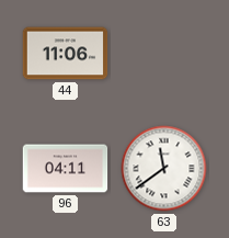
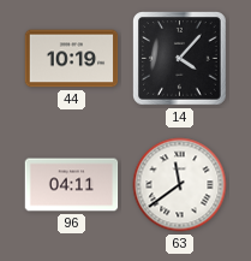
44: 11:06 -> 10:19 (72, 59)
14: none -> 4:07 (180, 59)
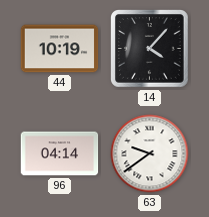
96: 04:11 -> 04:14 (60, 154)
63: 11:39 -> 9:39 (150, 154)
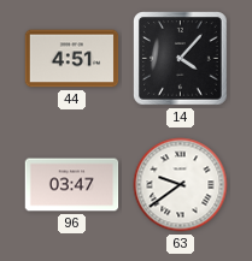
44: 10:19 -> 4:51 (72, 59)
96: 04:14 -> 03:47 (72, 185)
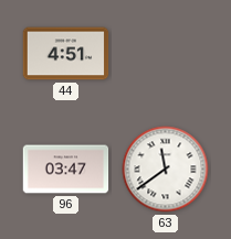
14: 4:07 -> none (181, 59)
63: 9:39 -> 11:39 (166, 170)
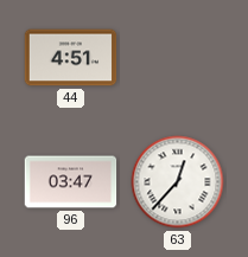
63: 11:39 -> 12:37 (178, 182)
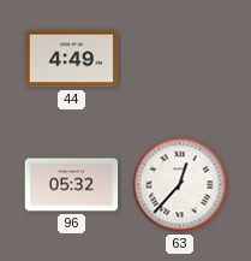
44: 4:51 -> 4:49 (72, 59)
96: 03:47 -> 05:32 (72, 185)
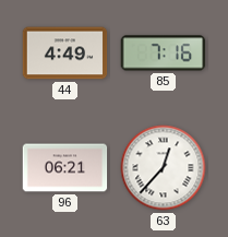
85: none -> 7:16 (164, 54)
96: 05:32 -> 06:21 (65, 168)
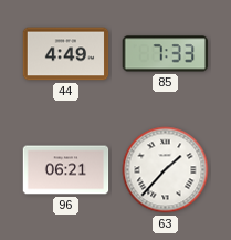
85: 7:16 -> 7:33 (166, 54)
63: 12:37 -> 1:37 (166, 170)
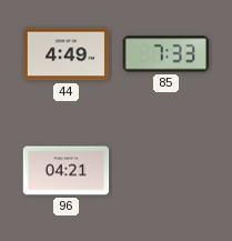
96: 06:21 -> 04:21 (67, 171)
63: 1:37 -> none (166, 170)
